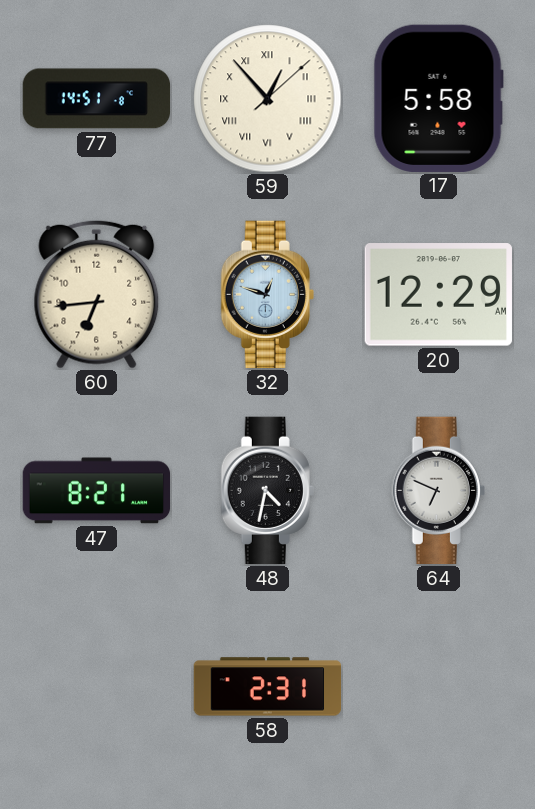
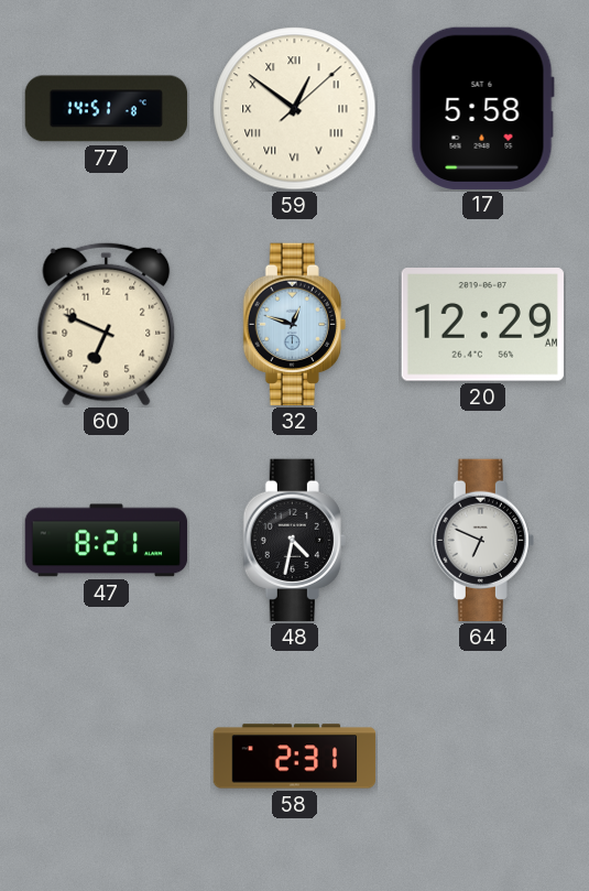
59: 12:53 -> 12:51 (295, 109)
60: 6:44 -> 6:49 (107, 324)
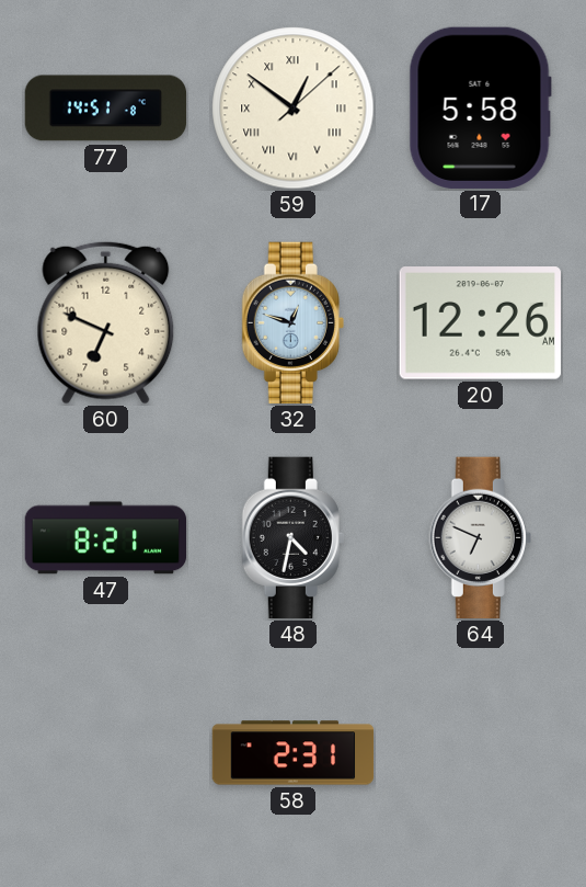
20: 12:29 -> 12:26 (480, 323)
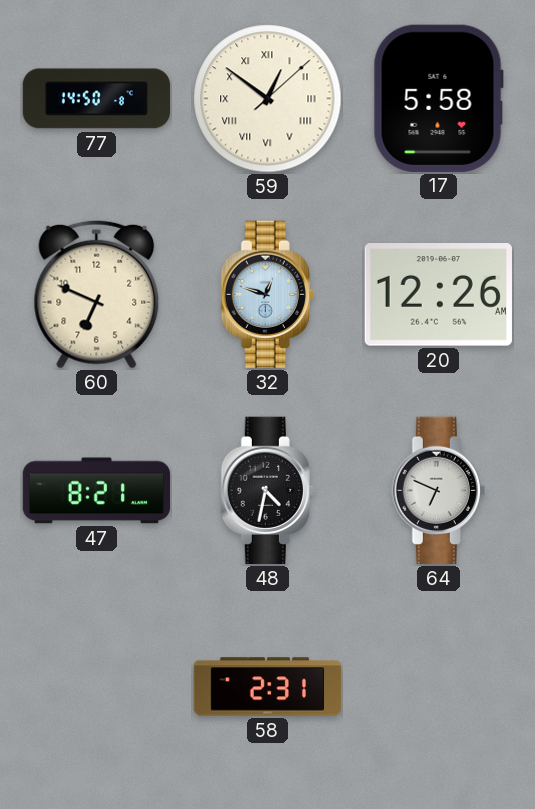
77: 14:51 -> 14:50 (97, 99)
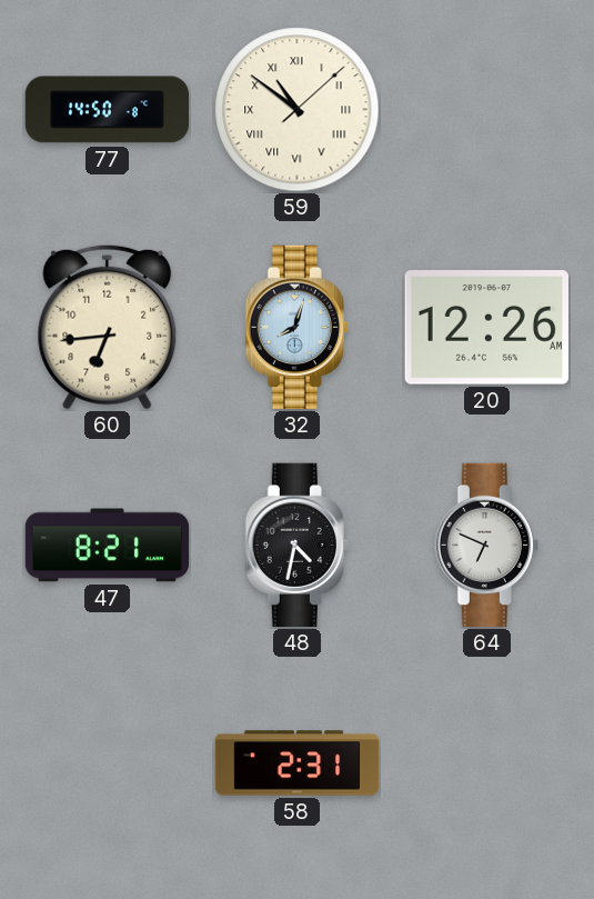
59: 12:51 -> 10:51 (298, 110)
17: 5:58 -> none (438, 98)
60: 6:49 -> 6:44 (108, 327)
32: 12:48 -> 8:03 (296, 328)
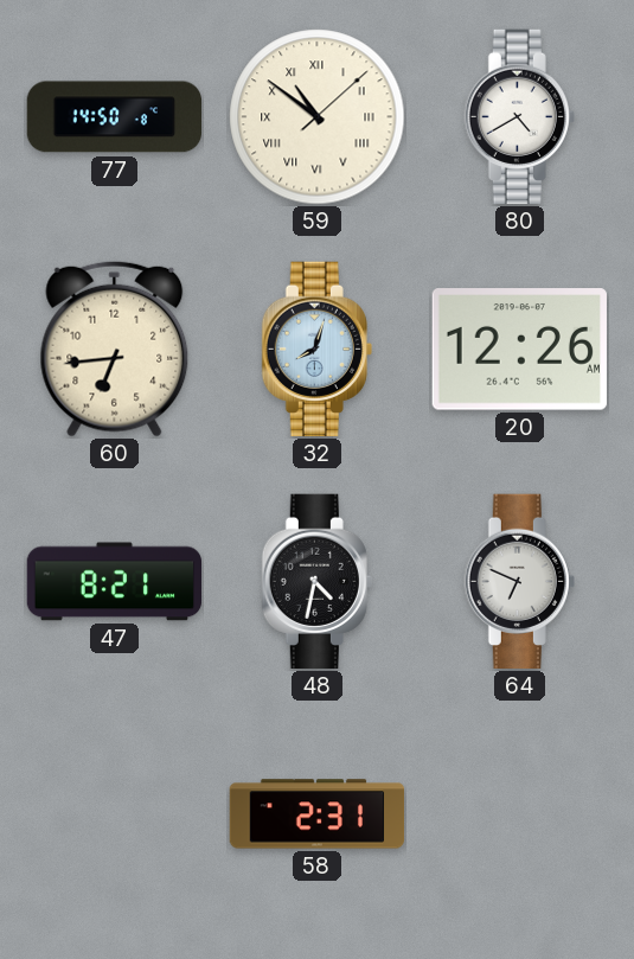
80: none -> 4:40 (519, 117)
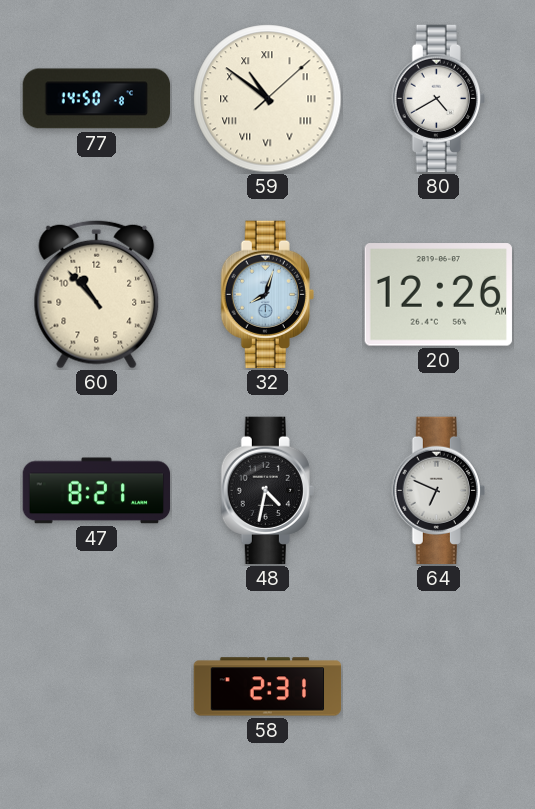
60: 6:44 -> 10:53 (97, 294)
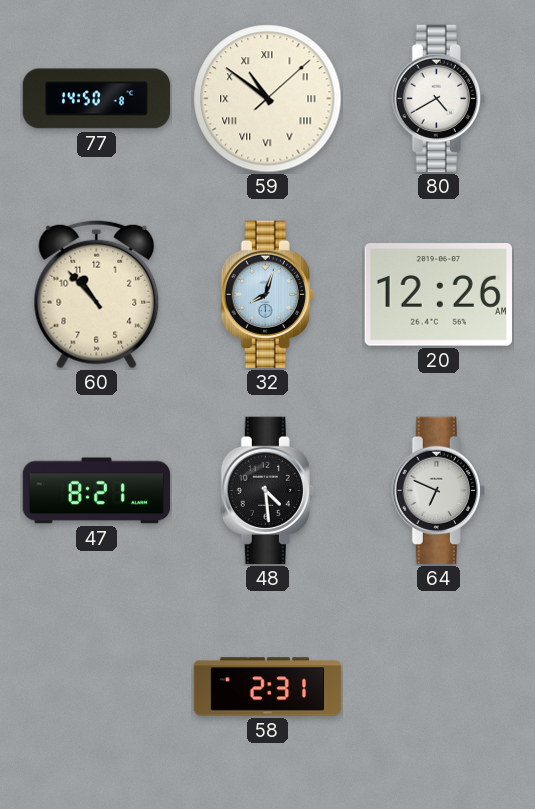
48: 4:32 -> 4:29 (267, 491)
